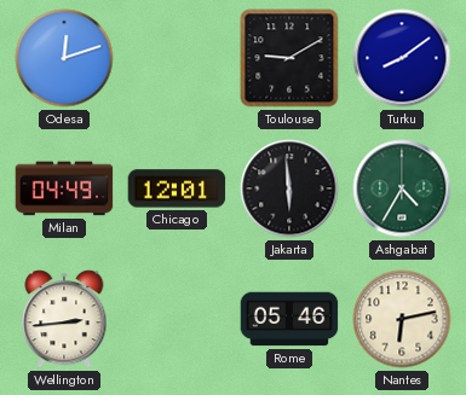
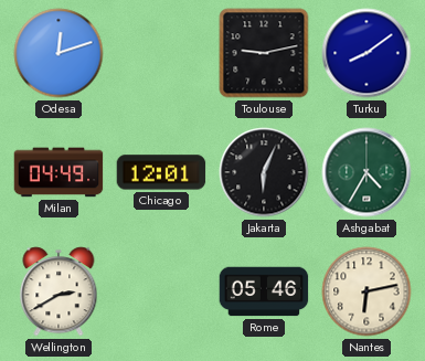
Toulouse: 9:10 -> 9:13 (264, 53)
Jakarta: 5:59 -> 6:04 (264, 172)
Wellington: 2:44 -> 2:40 (59, 291)
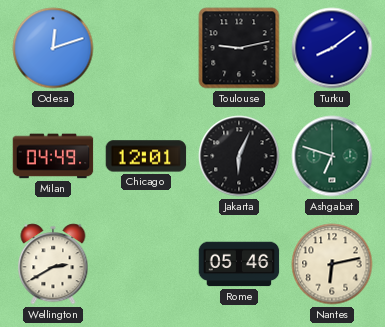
Ashgabat: 4:35 -> 6:48 (332, 156)
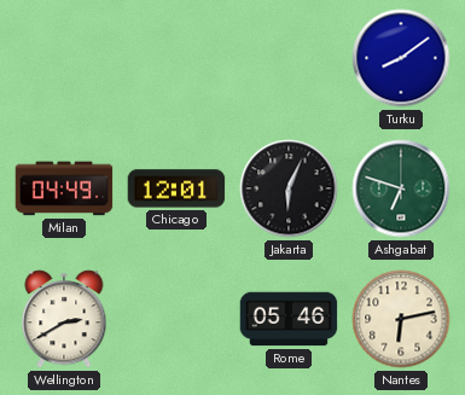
Odesa: 12:12 -> none (53, 48)
Toulouse: 9:13 -> none (239, 48)
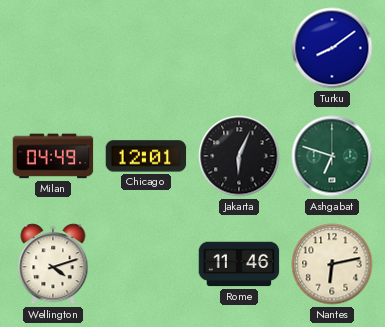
Wellington: 2:40 -> 4:12 (53, 264)
Rome: 05:46 -> 11:46 (239, 264)
